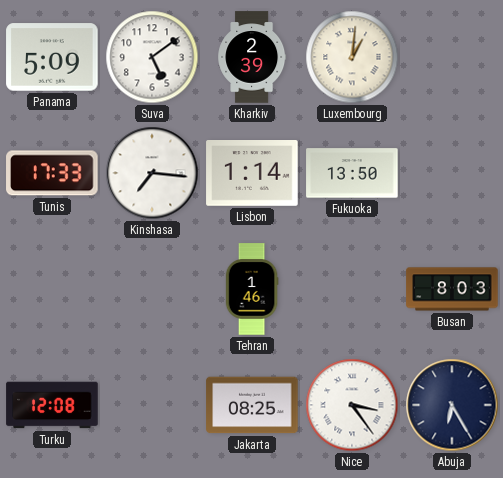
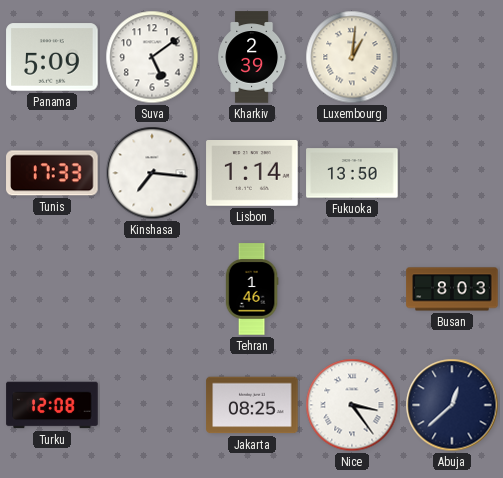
Abuja: 6:25 -> 12:38 (452, 405)
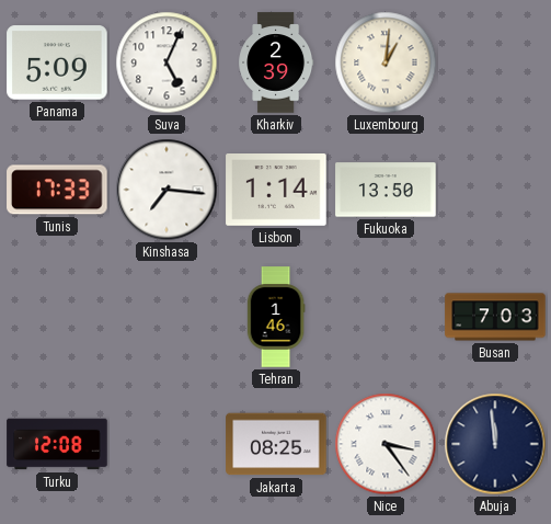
Suva: 5:09 -> 5:04 (167, 62)
Busan: 8:03 -> 7:03 (495, 317)
Abuja: 12:38 -> 11:59 (495, 444)
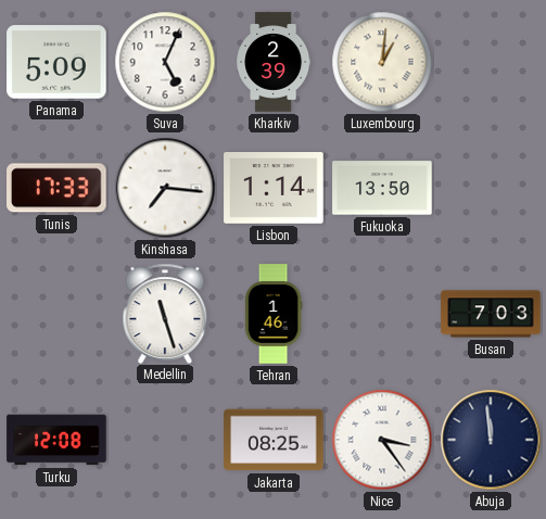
Medellin: none -> 11:27 (165, 313)
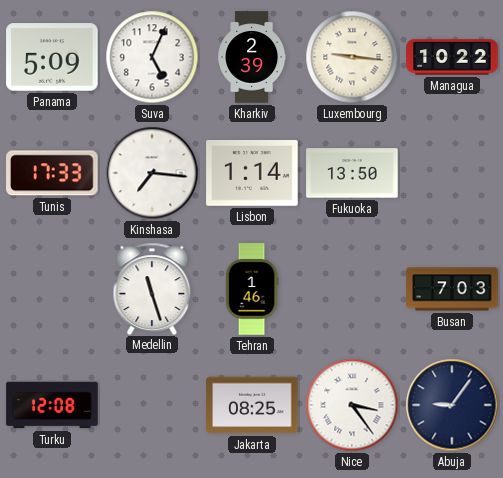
Luxembourg: 1:01 -> 9:16 (352, 57)
Managua: none -> 10:22 (452, 57)
Abuja: 11:59 -> 9:06 (452, 405)
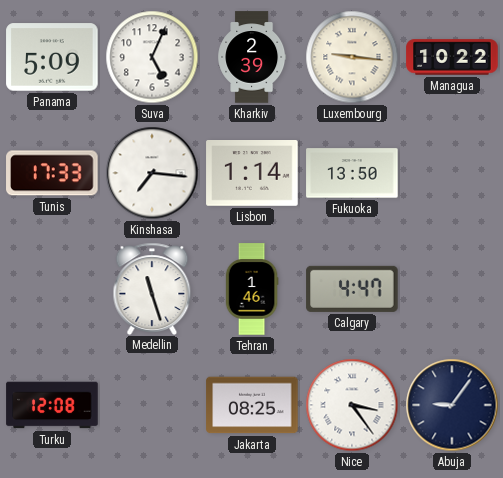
Calgary: none -> 4:47 (352, 289)
Busan: 7:03 -> none (452, 289)
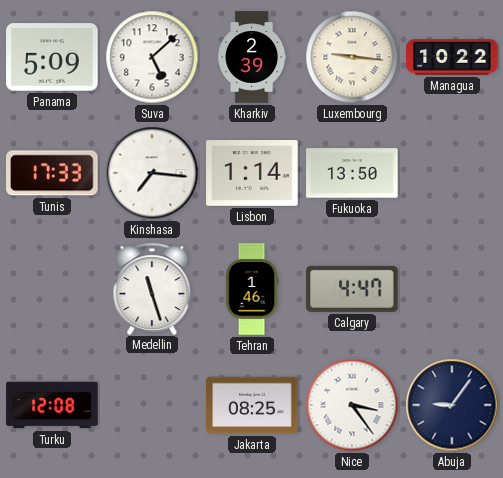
Suva: 5:04 -> 5:08 (152, 57)
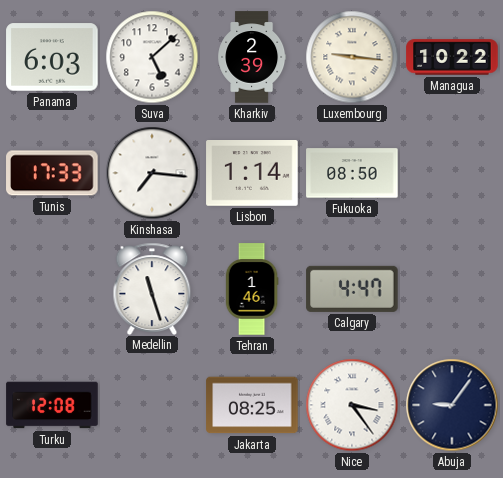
Panama: 5:09 -> 6:03 (52, 57)
Fukuoka: 13:50 -> 08:50 (352, 173)
